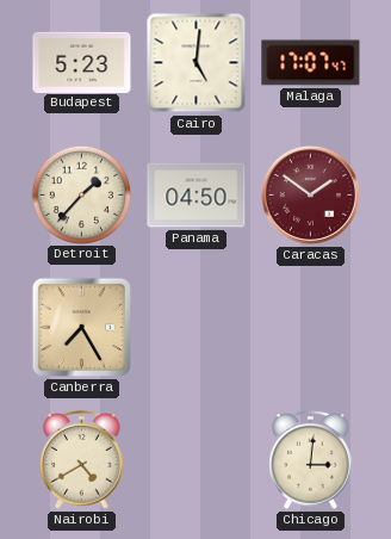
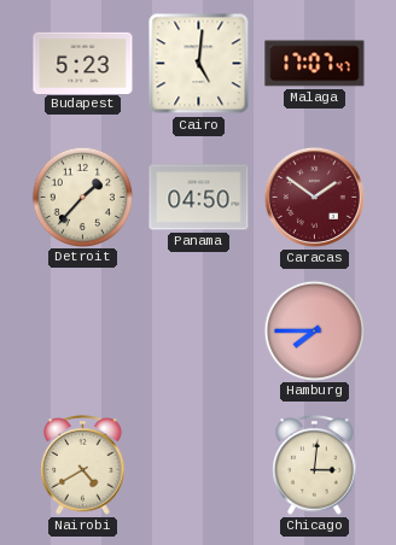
Canberra: 7:25 -> none (81, 327)
Hamburg: none -> 7:45 (314, 330)
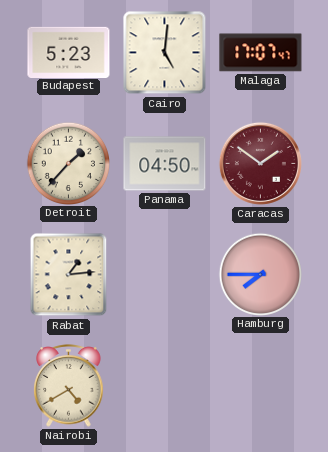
Rabat: none -> 1:14 (69, 275)
Chicago: 3:01 -> none (315, 465)
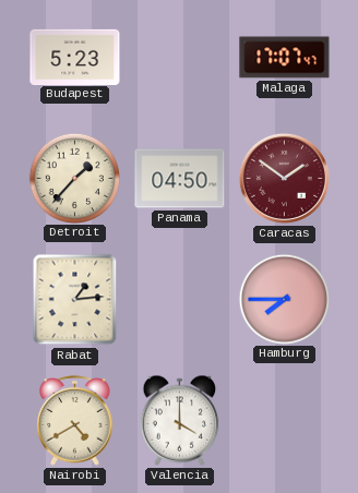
Cairo: 5:01 -> none (165, 53)
Valencia: none -> 4:00 (180, 420)
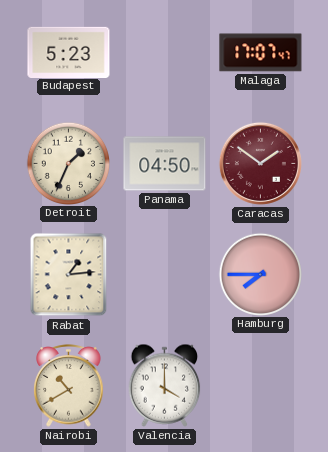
Detroit: 1:37 -> 1:34 (68, 163)
Nairobi: 4:40 -> 10:40 (69, 386)
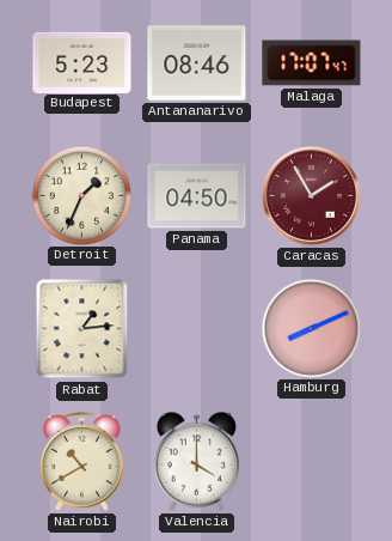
Antananarivo: none -> 08:46 (197, 63)
Caracas: 1:51 -> 1:55 (311, 195)
Hamburg: 7:45 -> 8:11 (311, 328)
